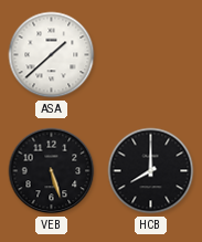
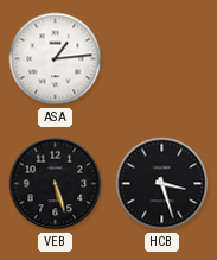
ASA: 1:38 -> 1:14 (56, 59)
HCB: 8:00 -> 3:27 (162, 184)
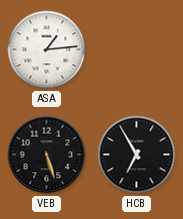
HCB: 3:27 -> 6:55 (137, 155)
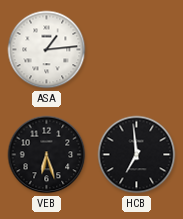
VEB: 5:27 -> 6:27 (47, 155)
HCB: 6:55 -> 6:59 (137, 155)
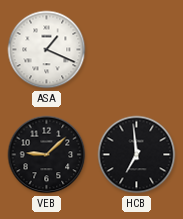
ASA: 1:14 -> 1:19 (47, 50)
VEB: 6:27 -> 9:08 (47, 155)
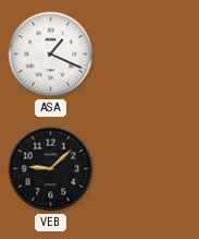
HCB: 6:59 -> none (137, 155)
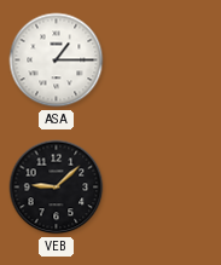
ASA: 1:19 -> 1:15 (57, 61)
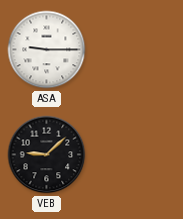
ASA: 1:15 -> 9:15 (47, 50)
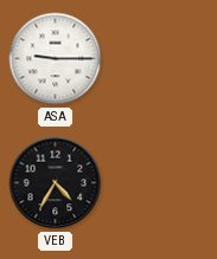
VEB: 9:08 -> 4:35 (56, 183)
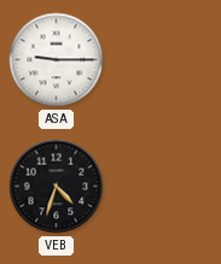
VEB: 4:35 -> 4:33 (57, 187)
